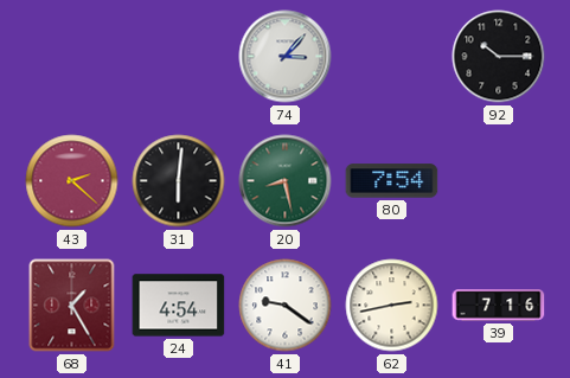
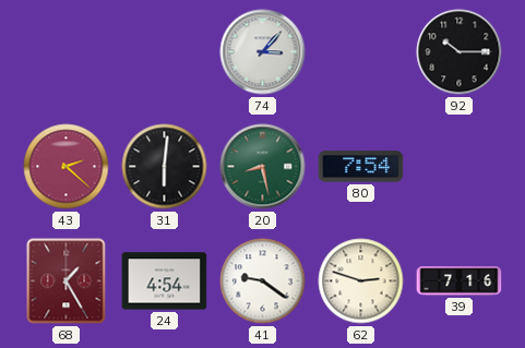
62: 2:43 -> 2:48 (361, 281)
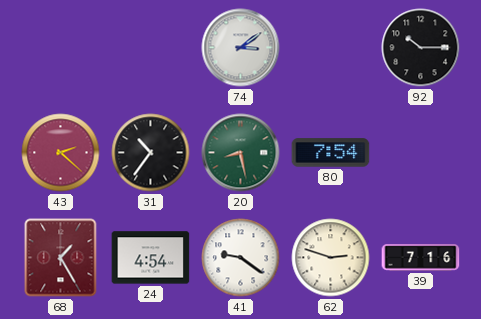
74: 3:07 -> 3:09 (241, 48)
31: 6:01 -> 10:36 (151, 153)
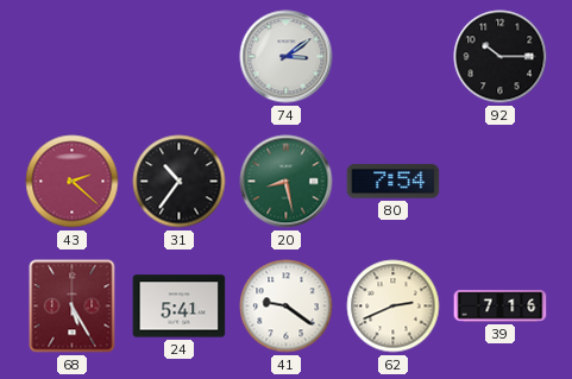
68: 1:25 -> 5:25 (73, 307)
24: 4:54 -> 5:41 (180, 307)
62: 2:48 -> 2:41 (394, 307)
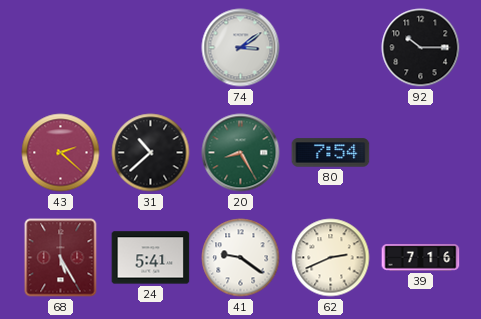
31: 10:36 -> 10:38 (151, 153)
20: 8:28 -> 8:25 (241, 153)
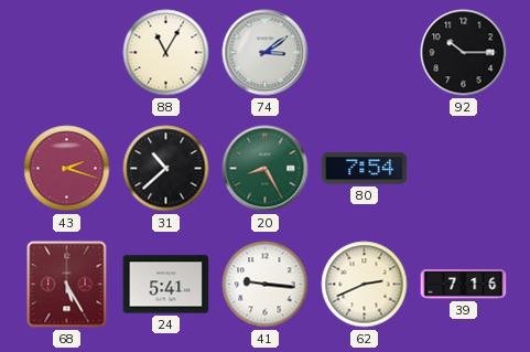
88: none -> 11:05 (166, 53)
43: 2:22 -> 2:18 (67, 169)
41: 9:21 -> 9:16 (266, 285)
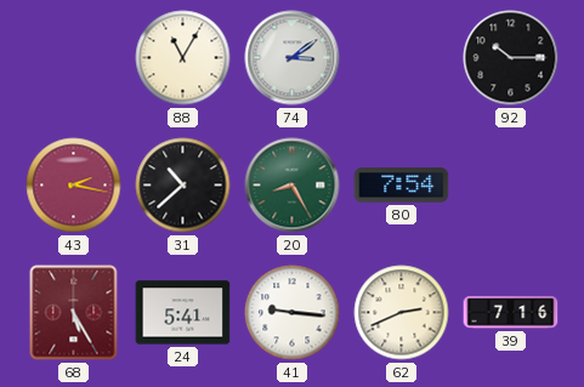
43: 2:18 -> 2:17 (74, 186)
